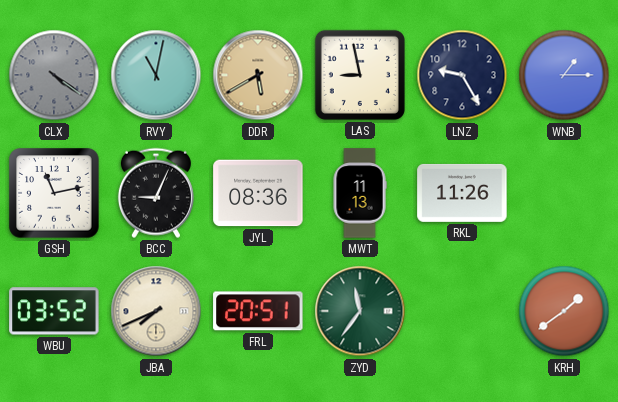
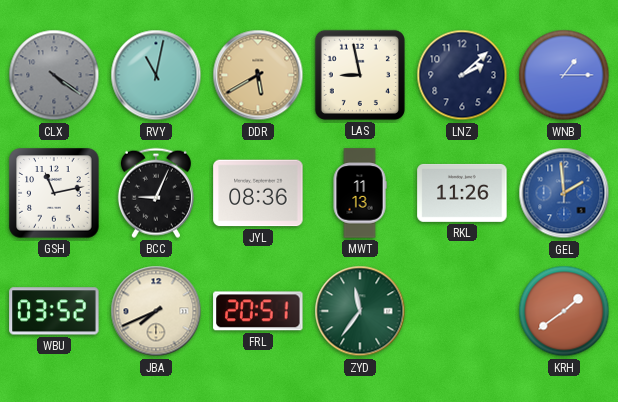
LNZ: 9:25 -> 2:08 (462, 75)
GEL: none -> 1:59 (564, 193)
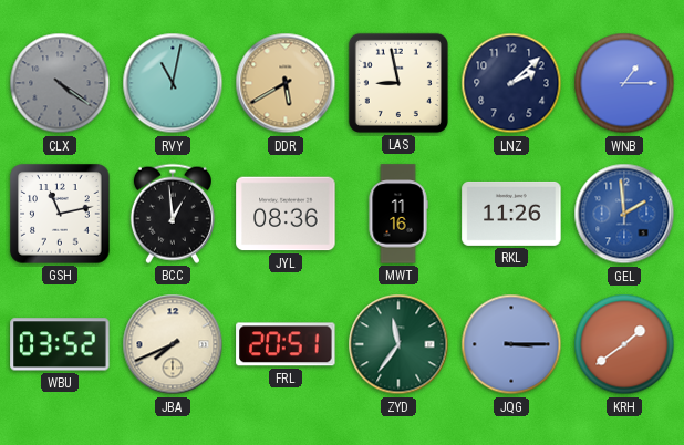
BCC: 9:04 -> 12:59 (173, 214)
MWT: 11:13 -> 11:16 (398, 214)
JQG: none -> 3:15 (511, 344)
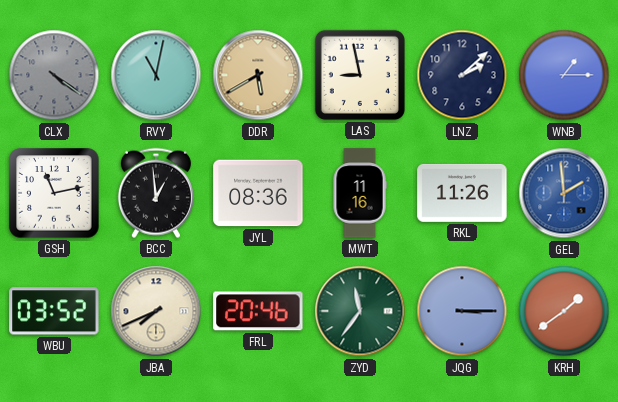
FRL: 20:51 -> 20:46 (258, 311)
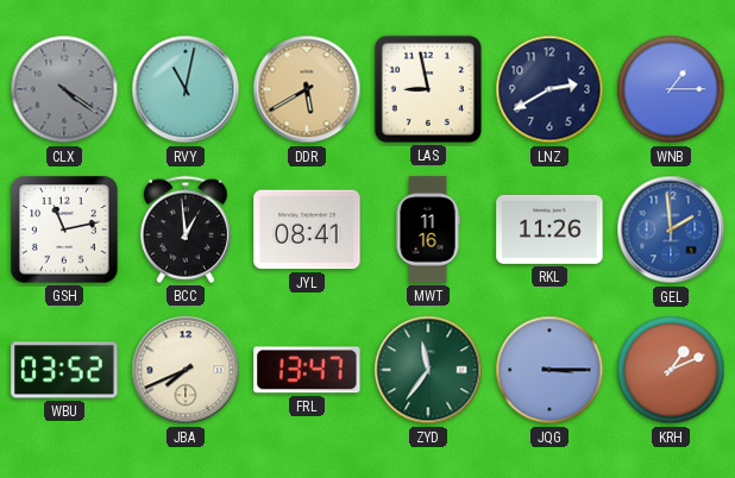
LNZ: 2:08 -> 2:40 (549, 89)
JYL: 08:36 -> 08:41 (307, 229)
FRL: 20:46 -> 13:47 (307, 370)
KRH: 1:39 -> 1:11 (671, 370)
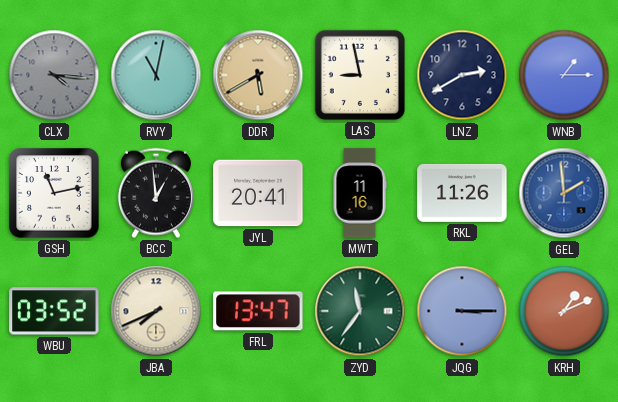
CLX: 4:21 -> 4:16 (54, 75)
JYL: 08:41 -> 20:41 (258, 193)
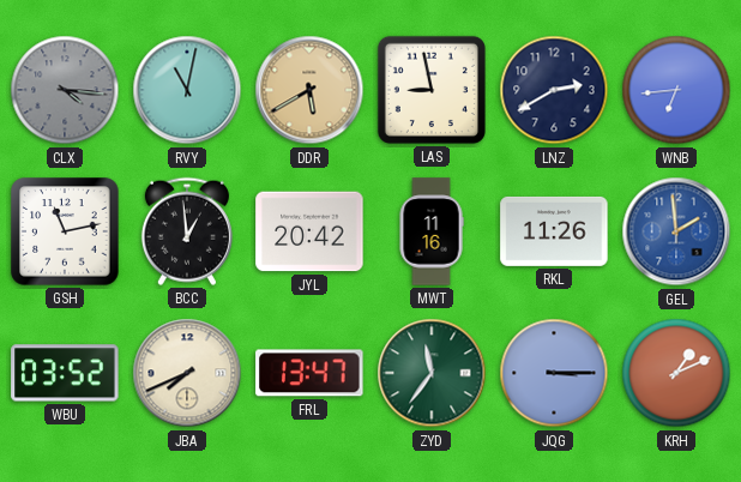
WNB: 1:15 -> 6:44 (676, 90)
JYL: 20:41 -> 20:42 (309, 231)
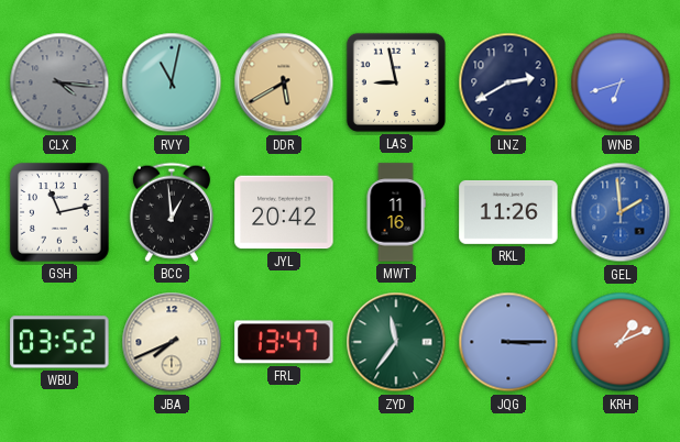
WNB: 6:44 -> 6:42 (621, 82)
